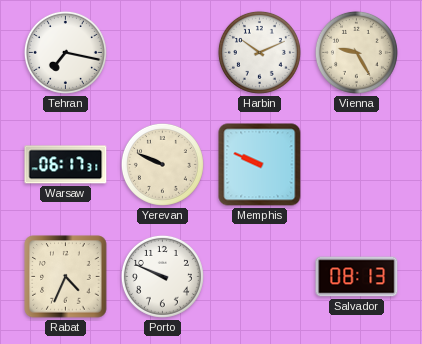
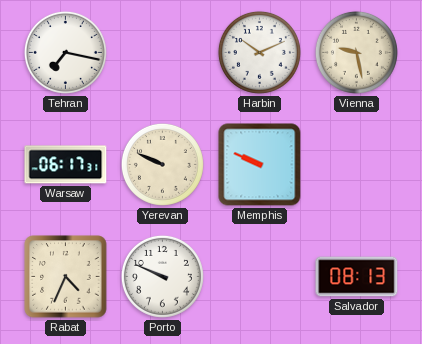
Vienna: 9:25 -> 9:28 (356, 52)
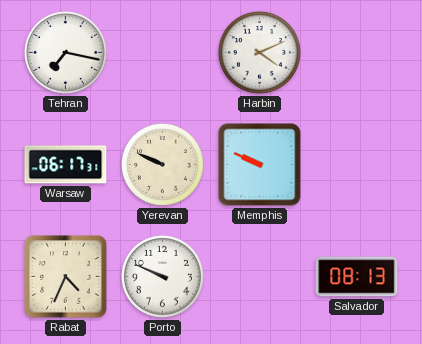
Harbin: 10:11 -> 4:11 (259, 52)
Vienna: 9:28 -> none (356, 52)
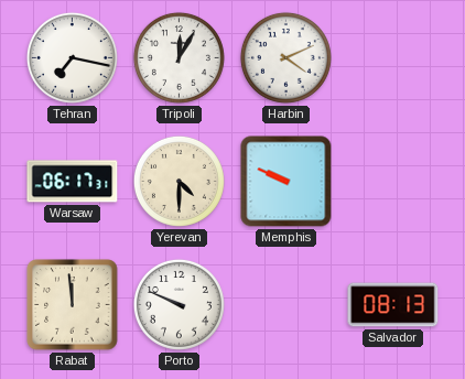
Tripoli: none -> 12:05 (179, 57)
Yerevan: 9:49 -> 4:30 (179, 181)
Rabat: 4:34 -> 11:59 (73, 305)
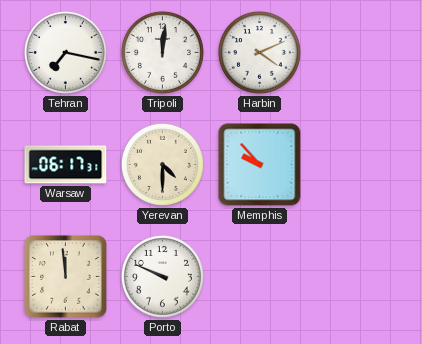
Tripoli: 12:05 -> 12:01 (162, 52)
Memphis: 9:49 -> 9:53 (260, 165)
Salvador: 08:13 -> none (393, 305)
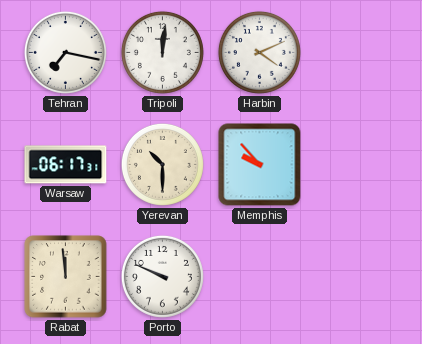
Yerevan: 4:30 -> 10:30 (162, 164)
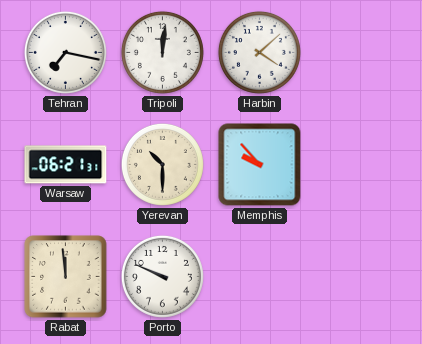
Harbin: 4:11 -> 4:08 (259, 52)
Warsaw: 06:17 -> 06:21 (66, 165)
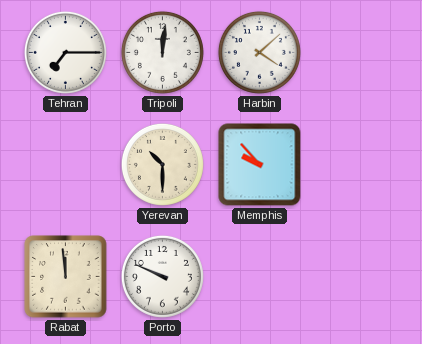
Tehran: 7:17 -> 7:15 (65, 52)
Warsaw: 06:21 -> none (66, 165)
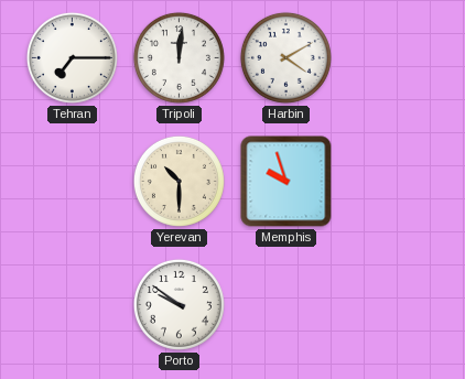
Harbin: 4:08 -> 4:10 (285, 57)
Memphis: 9:53 -> 9:57 (286, 182)
Rabat: 11:59 -> none (66, 277)
Porto: 9:49 -> 9:51 (179, 304)
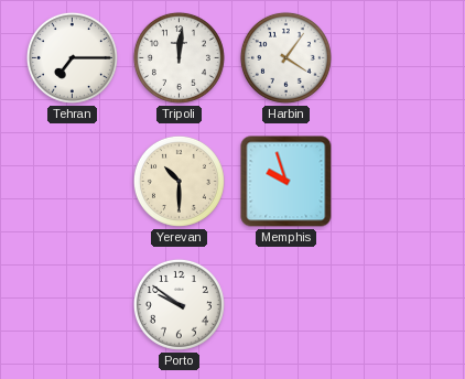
Harbin: 4:10 -> 4:06 (285, 57)
